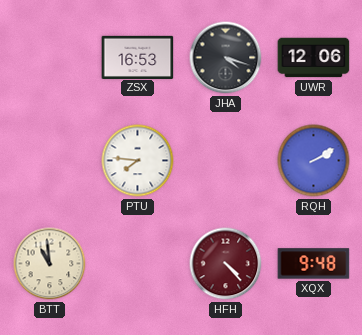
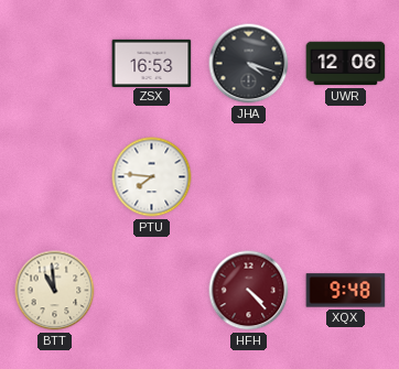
RQH: 2:10 -> none (314, 161)
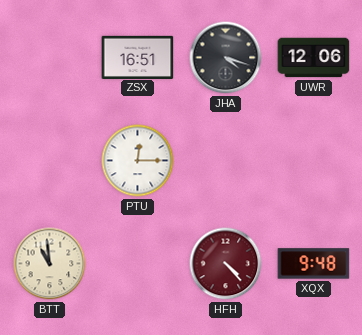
ZSX: 16:53 -> 16:51 (138, 57)
PTU: 7:46 -> 12:15 (138, 161)
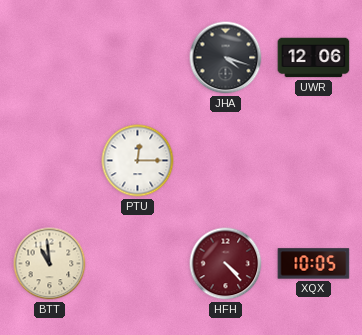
ZSX: 16:51 -> none (138, 57)
XQX: 9:48 -> 10:05 (314, 264)
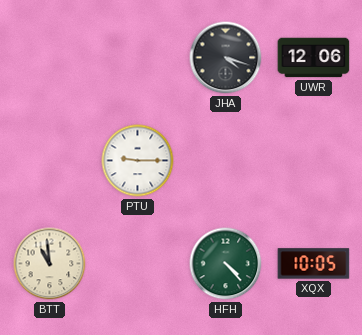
PTU: 12:15 -> 9:15 (138, 161)
HFH dial: burgundy -> green (226, 264)
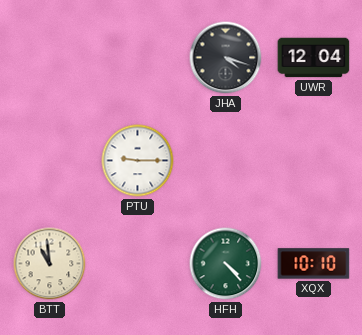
UWR: 12:06 -> 12:04 (314, 58)
XQX: 10:05 -> 10:10 (314, 264)
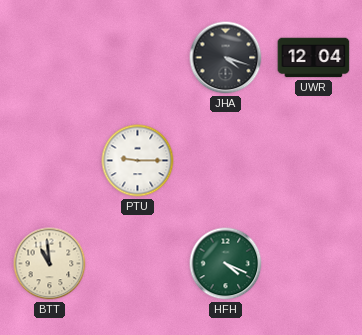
HFH: 4:23 -> 4:19 (226, 264)
XQX: 10:10 -> none (314, 264)
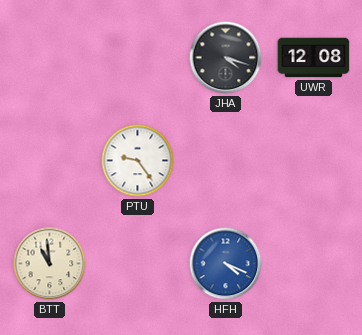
UWR: 12:04 -> 12:08 (314, 58)
PTU: 9:15 -> 9:24 (138, 161)
HFH dial: green -> blue (226, 264)
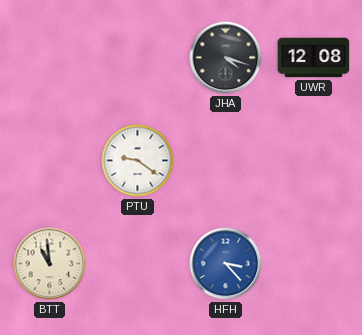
PTU: 9:24 -> 9:21 (138, 161)
HFH: 4:19 -> 3:23 (226, 264)
